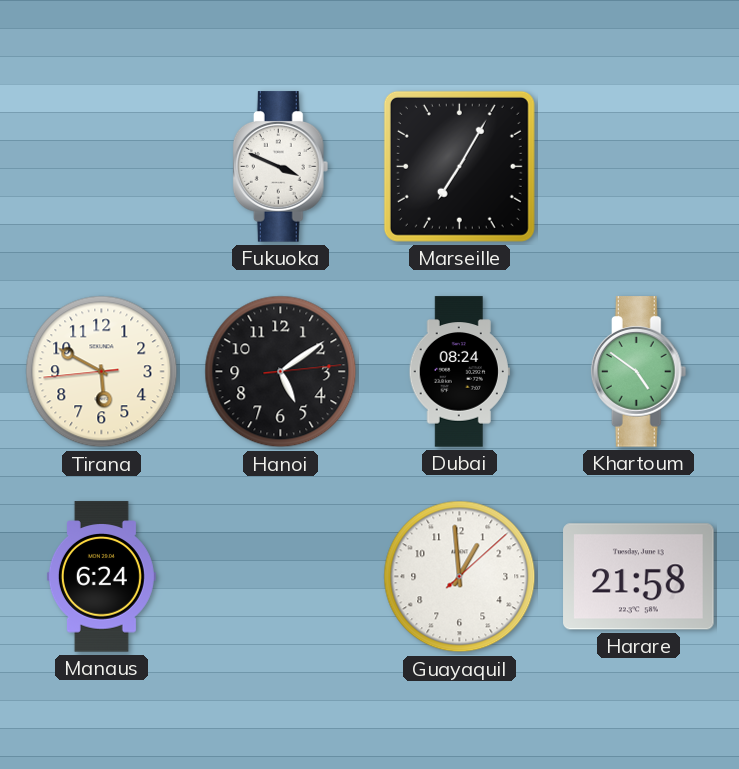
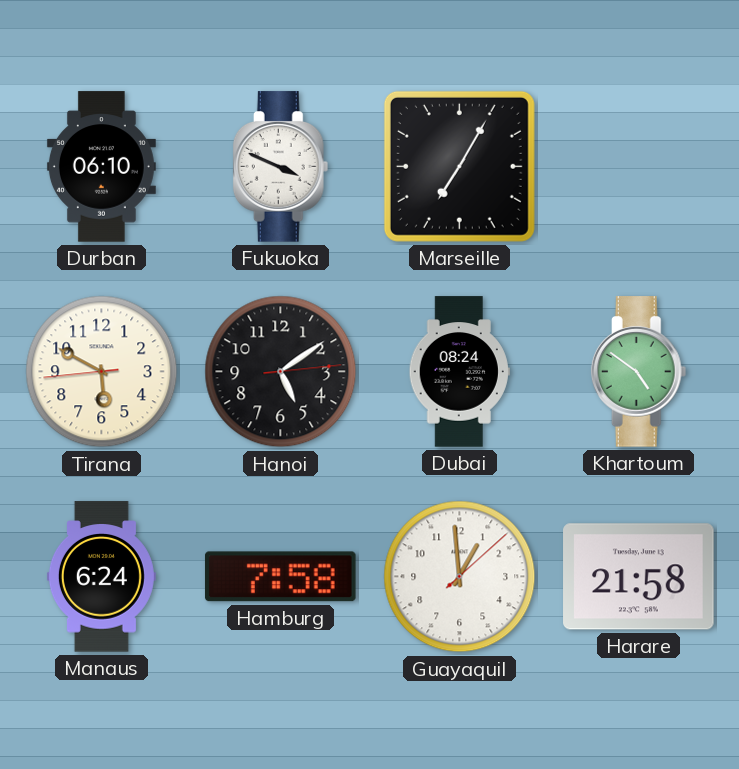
Durban: none -> 06:10 (101, 167)
Hamburg: none -> 7:58 (281, 577)
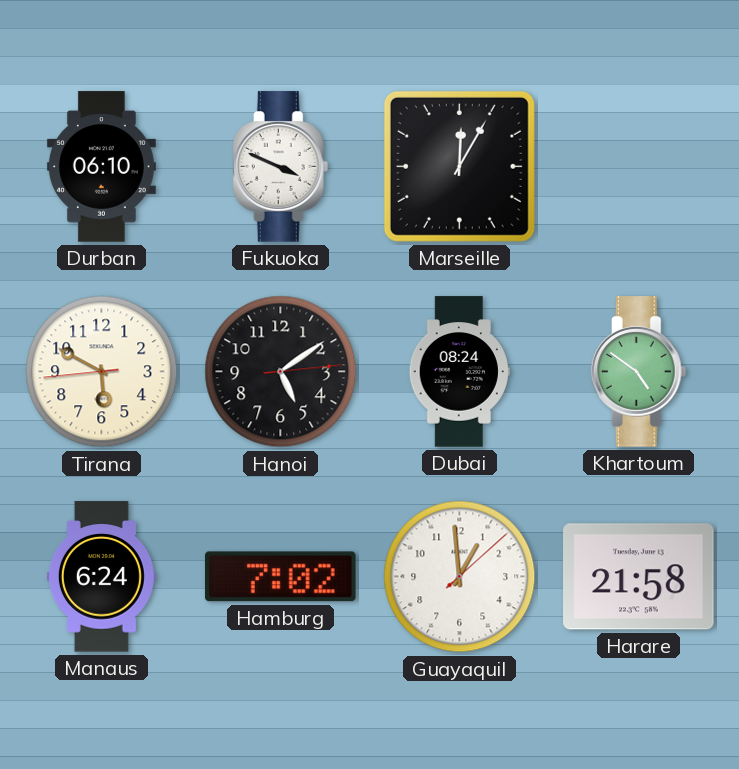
Marseille: 7:05 -> 12:05 (459, 166)
Hamburg: 7:58 -> 7:02 (281, 577)
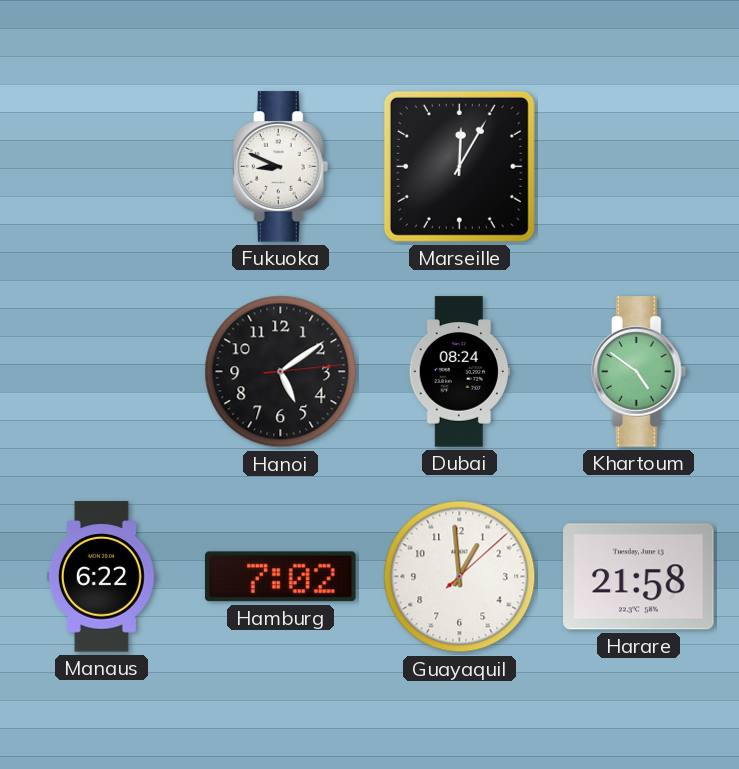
Durban: 06:10 -> none (101, 167)
Fukuoka: 3:49 -> 8:49 (281, 167)
Tirana: 5:49 -> none (102, 372)
Manaus: 6:24 -> 6:22 (101, 577)
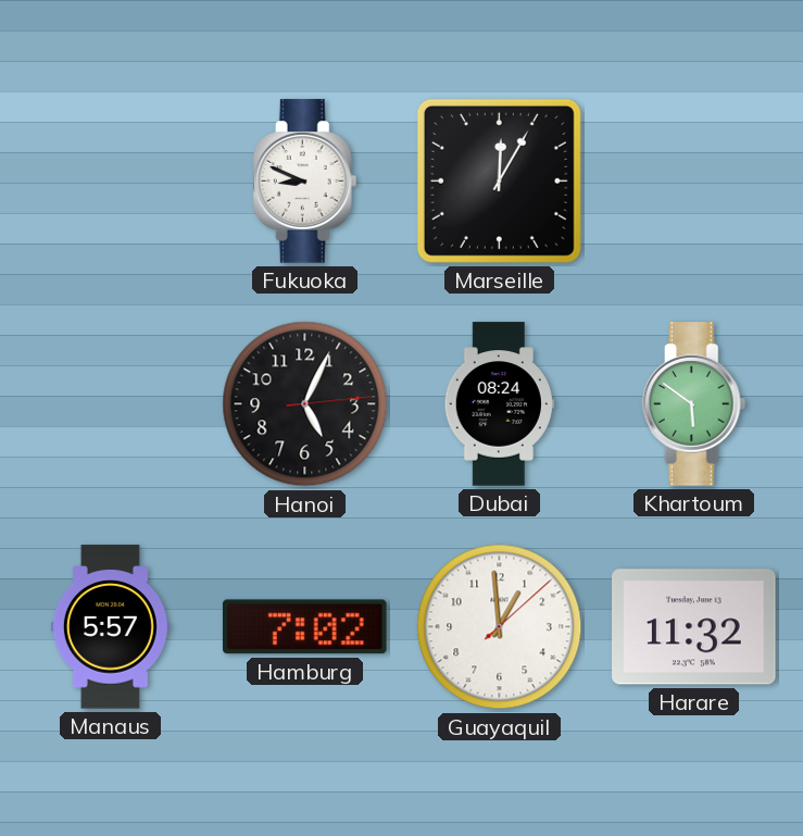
Hanoi: 5:09 -> 5:04 (305, 404)
Khartoum: 4:51 -> 5:51 (694, 404)
Manaus: 6:22 -> 5:57 (110, 627)
Harare: 21:58 -> 11:32 (694, 627)
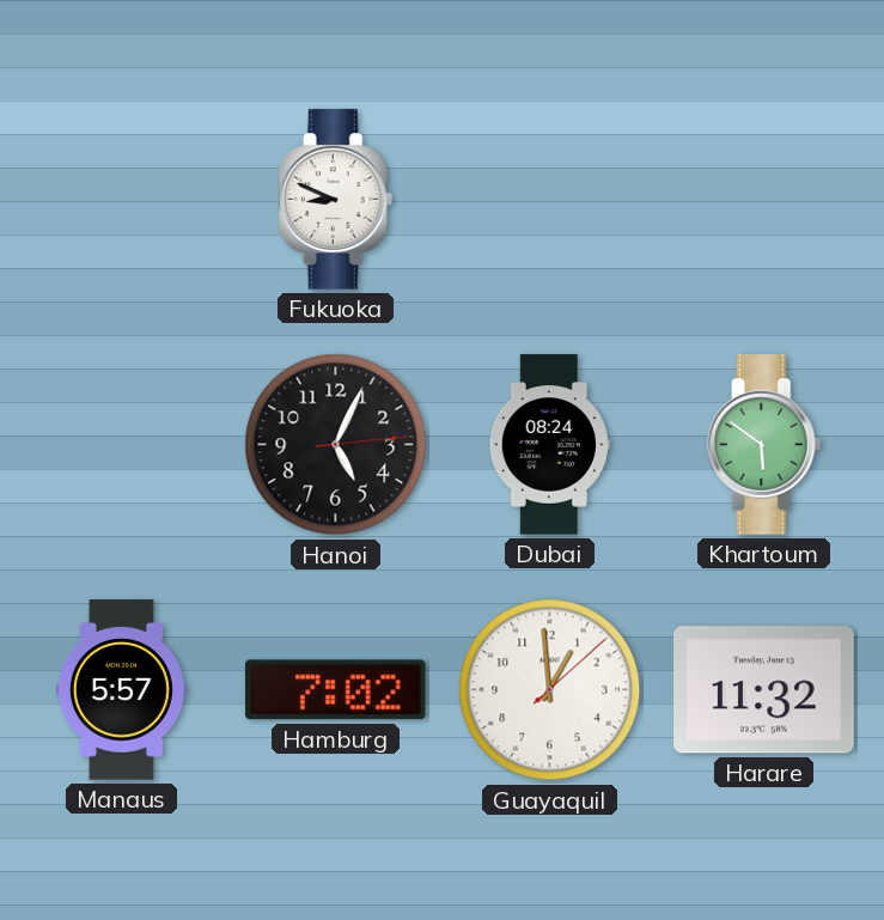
Marseille: 12:05 -> none (499, 180)
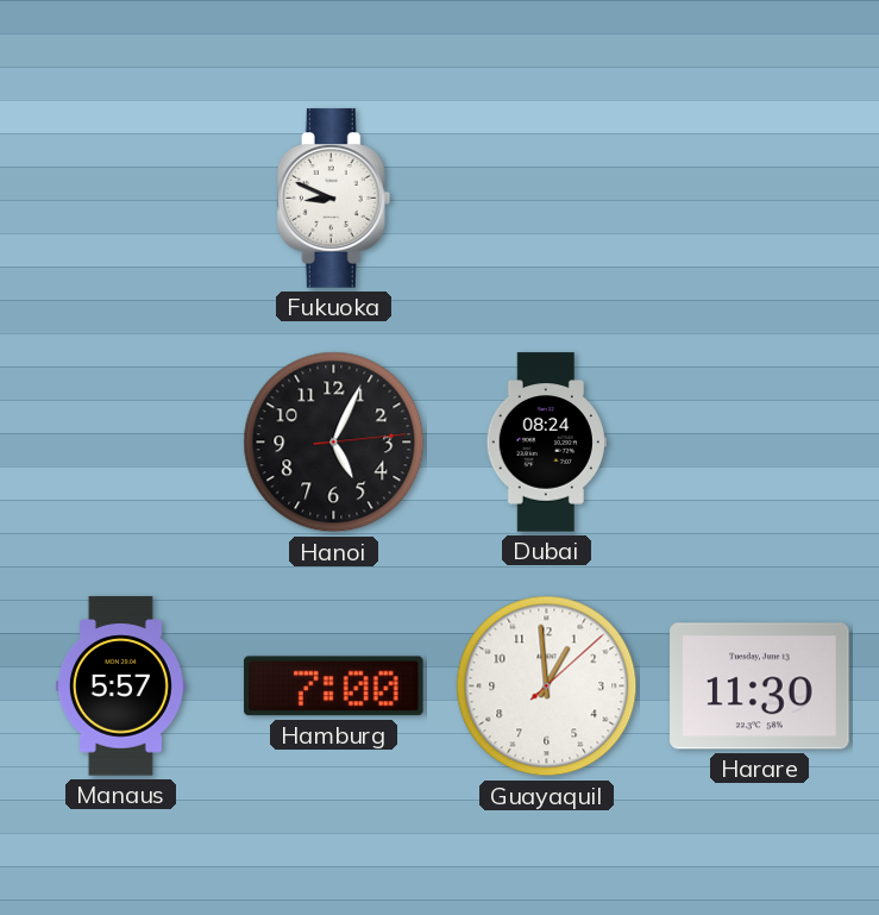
Khartoum: 5:51 -> none (764, 445)
Hamburg: 7:02 -> 7:00 (334, 687)
Harare: 11:32 -> 11:30 (760, 687)
